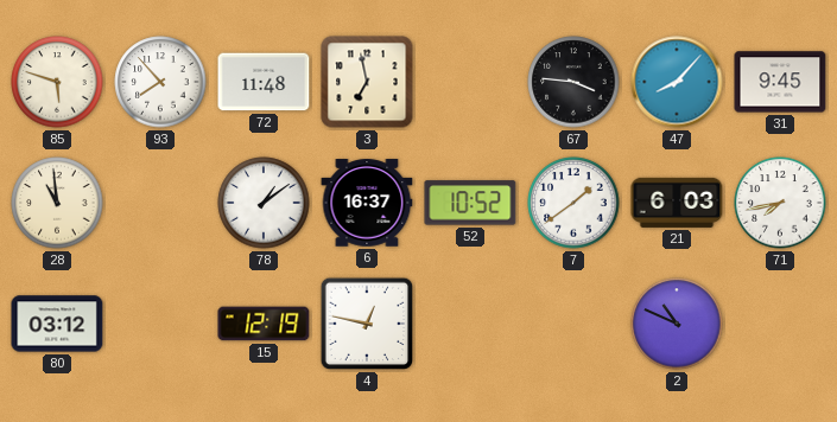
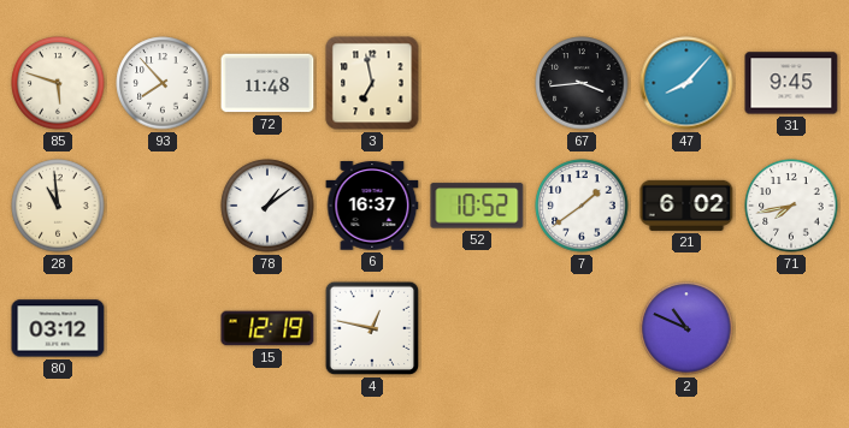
67: 3:46 -> 3:44 (582, 83)
21: 6:03 -> 6:02 (686, 206)
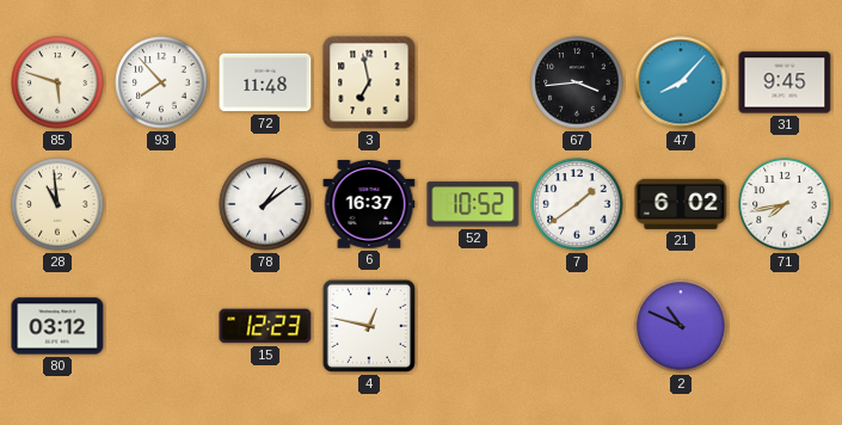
15: 12:19 -> 12:23 (265, 326)
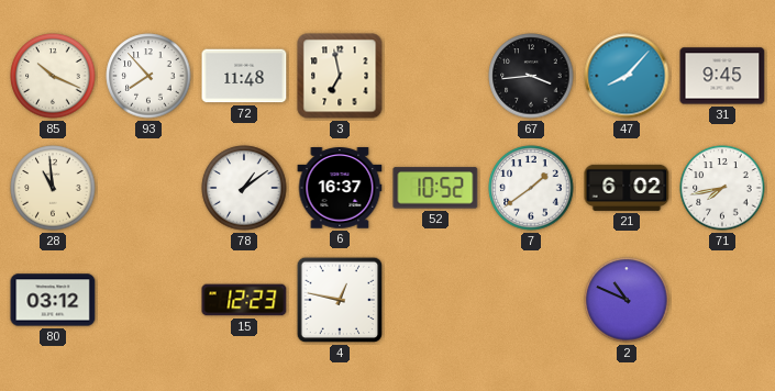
85: 5:48 -> 10:19 (53, 76)
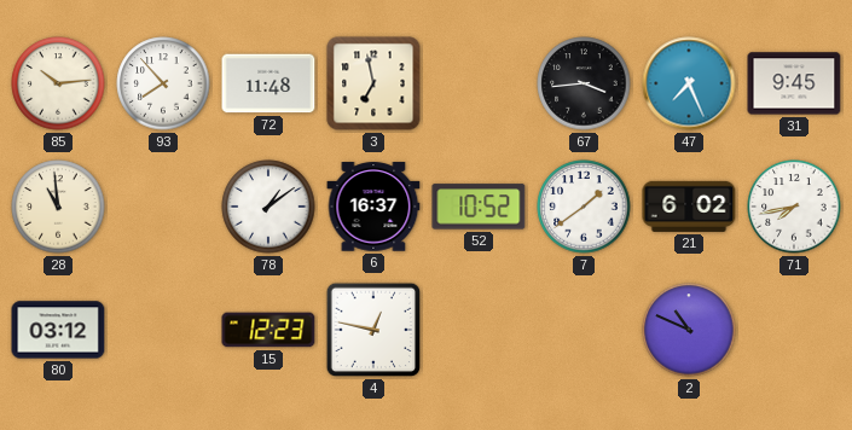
85: 10:19 -> 10:14 (58, 83)
47: 8:07 -> 7:26 (689, 83)
